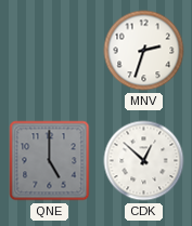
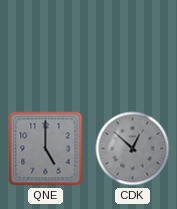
MNV: 2:33 -> none (144, 51)
CDK dial: white -> grey (133, 149)
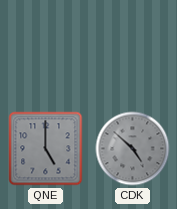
CDK: 12:52 -> 4:52 (133, 149)
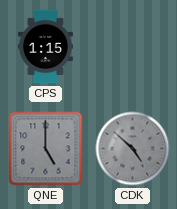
CPS: none -> 1:15 (45, 47)
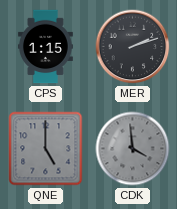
MER: none -> 2:12 (133, 47)
CDK: 4:52 -> 3:59 (133, 149)
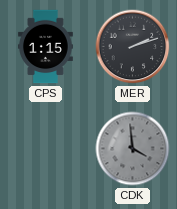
QNE: 5:00 -> none (46, 149)
